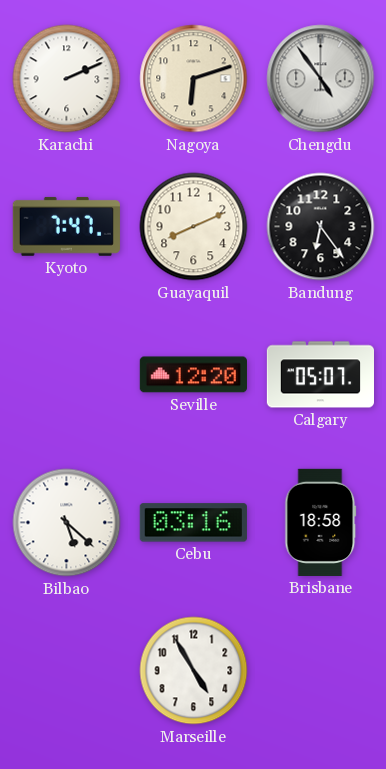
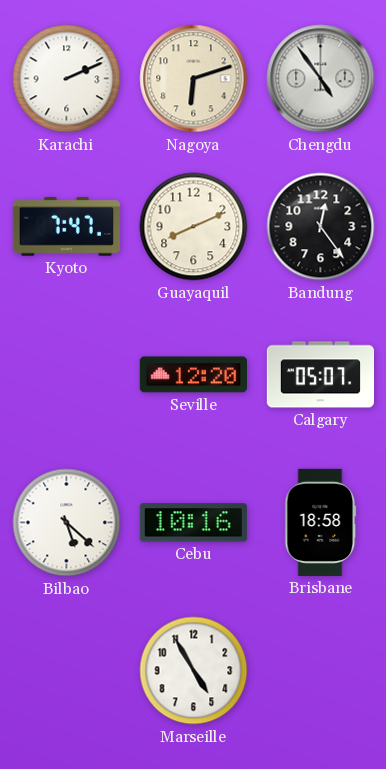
Bandung: 6:24 -> 12:24 (321, 227)
Cebu: 03:16 -> 10:16 (193, 523)
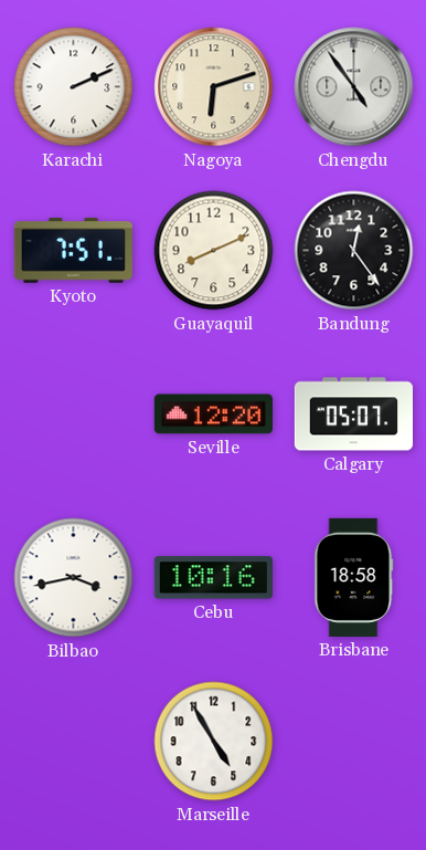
Kyoto: 7:47 -> 7:51 (73, 250)
Bilbao: 5:22 -> 3:43 (74, 578)
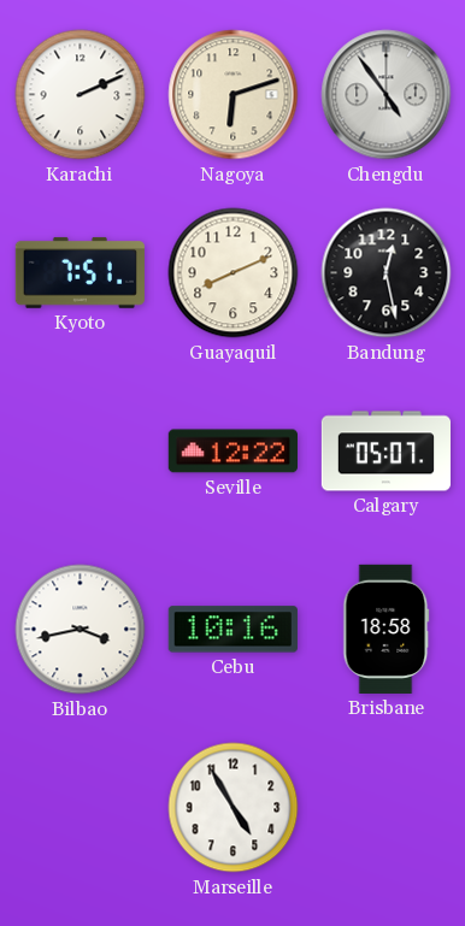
Bandung: 12:24 -> 12:28 (387, 273)
Seville: 12:20 -> 12:22 (232, 452)
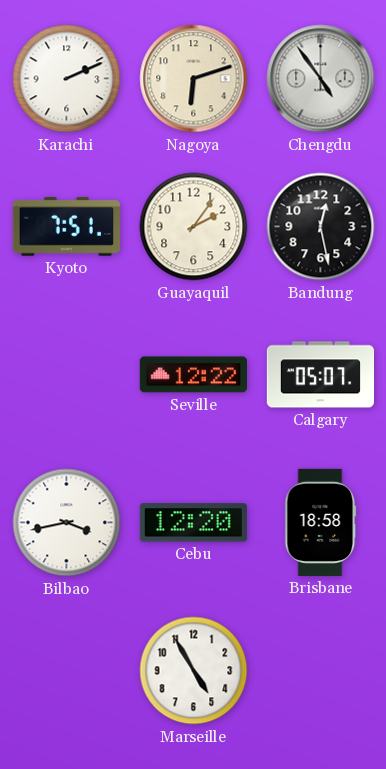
Guayaquil: 8:11 -> 2:06 (194, 227)
Cebu: 10:16 -> 12:20 (193, 523)
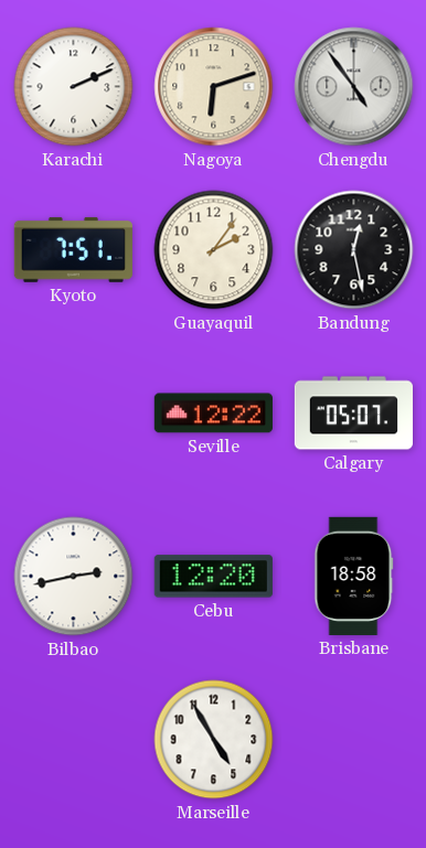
Bilbao: 3:43 -> 2:43 (74, 577)
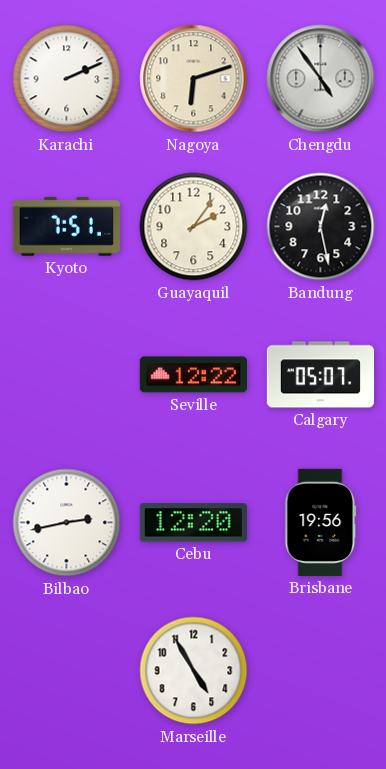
Brisbane: 18:58 -> 19:56 (321, 522)
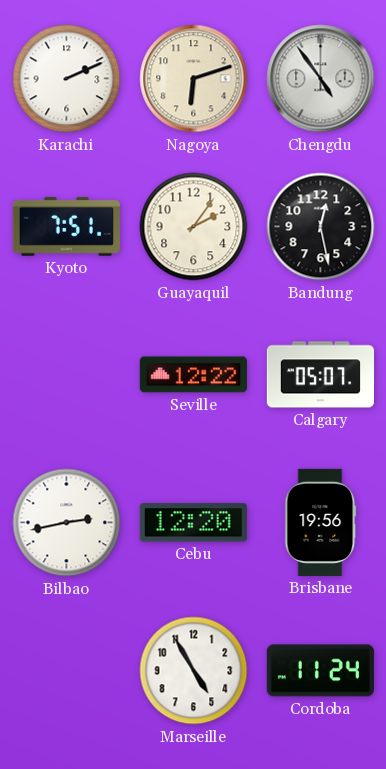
Cordoba: none -> 11:24 (320, 671)
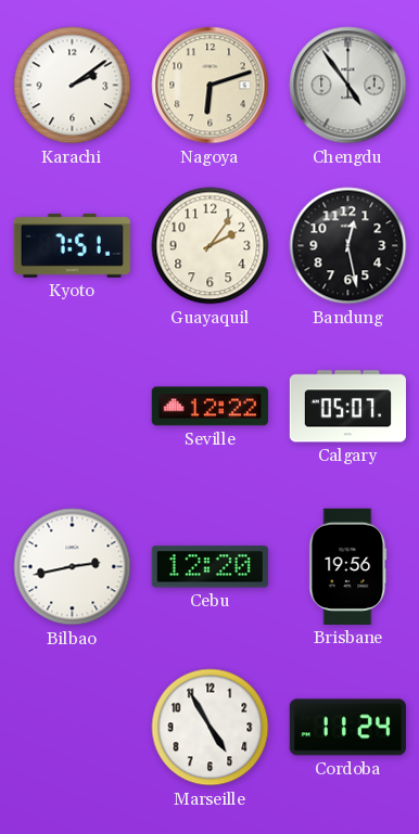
Karachi: 2:11 -> 2:09 (73, 86)
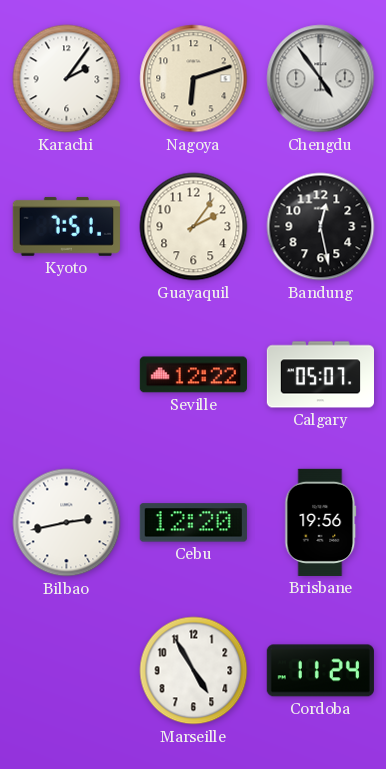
Karachi: 2:09 -> 2:06 (67, 79)
